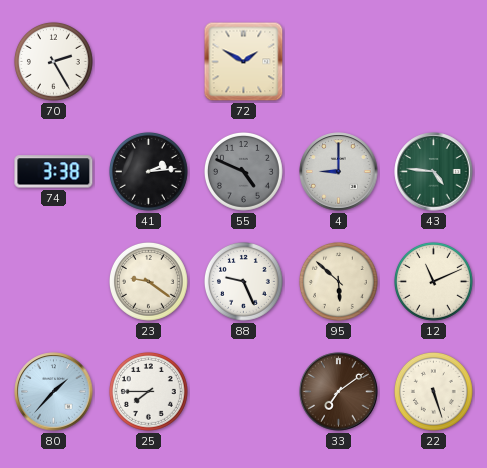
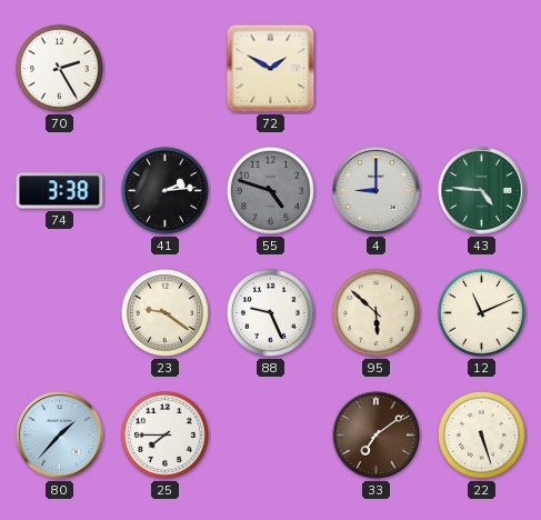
55: 4:49 -> 4:48 (270, 190)
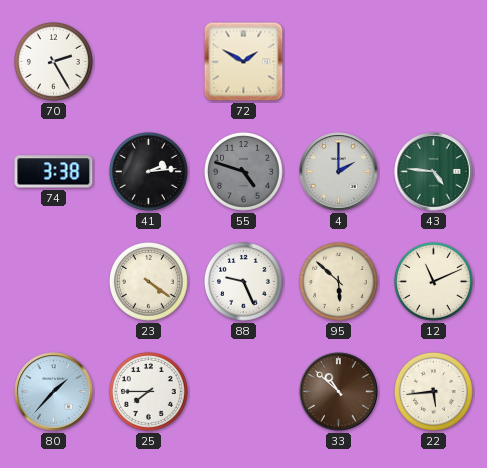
4: 9:00 -> 2:00 (339, 172)
23: 9:21 -> 4:21 (148, 281)
33: 7:09 -> 10:52 (339, 392)
22: 5:27 -> 5:44 (433, 391)
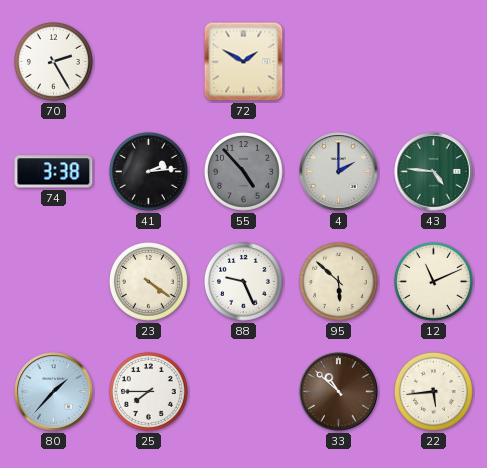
55: 4:48 -> 4:53 (243, 171)
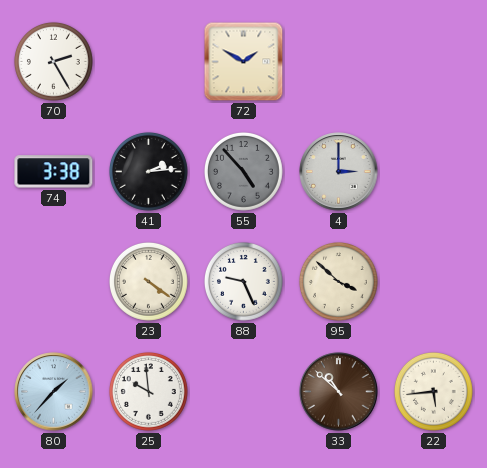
4: 2:00 -> 3:00 (339, 172)
43: 4:46 -> none (434, 172)
95: 5:52 -> 3:52 (338, 281)
12: 11:11 -> none (433, 281)
25: 7:45 -> 9:59 (148, 391)
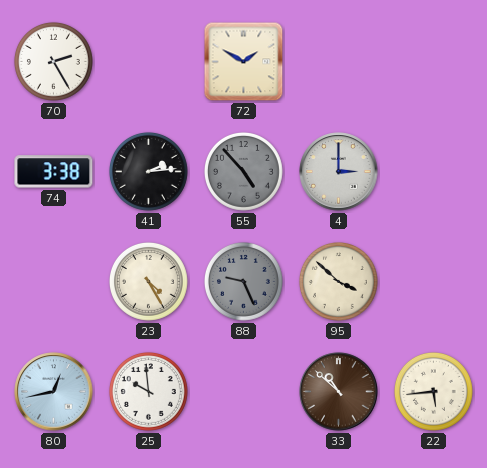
23: 4:21 -> 4:25 (148, 281)
88 dial: white -> grey (243, 281)
80: 1:37 -> 12:43 (54, 392)
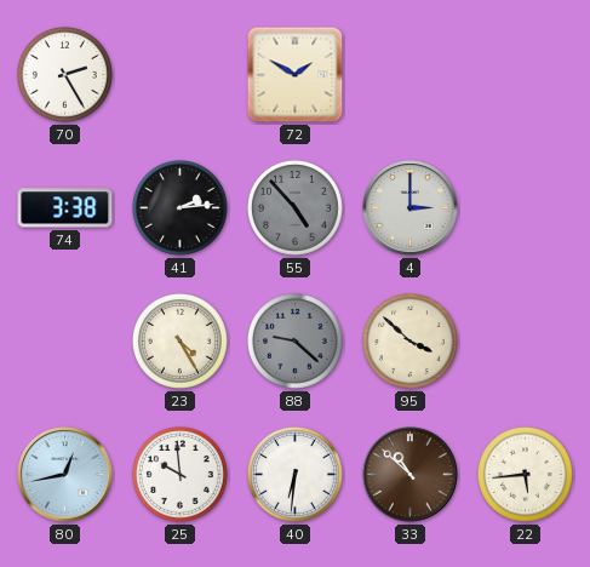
88: 9:26 -> 9:22 (294, 340)
40: none -> 6:31 (294, 474)
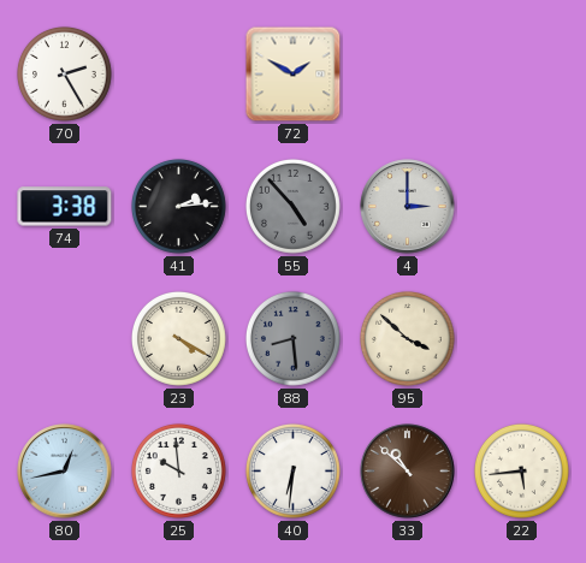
23: 4:25 -> 4:20 (178, 338)
88: 9:22 -> 8:29 (292, 338)
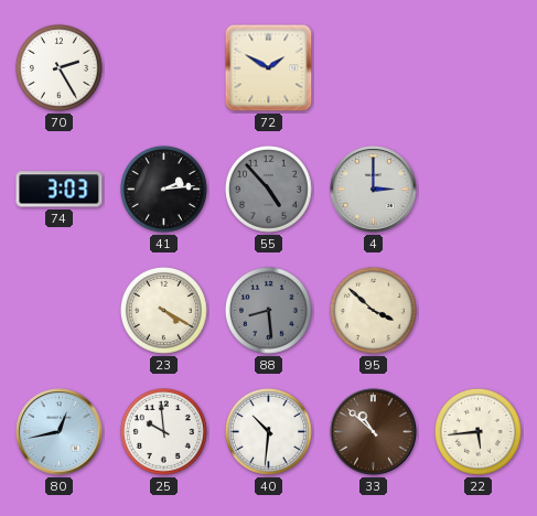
74: 3:38 -> 3:03 (60, 190)
40: 6:31 -> 10:31 (268, 431)
